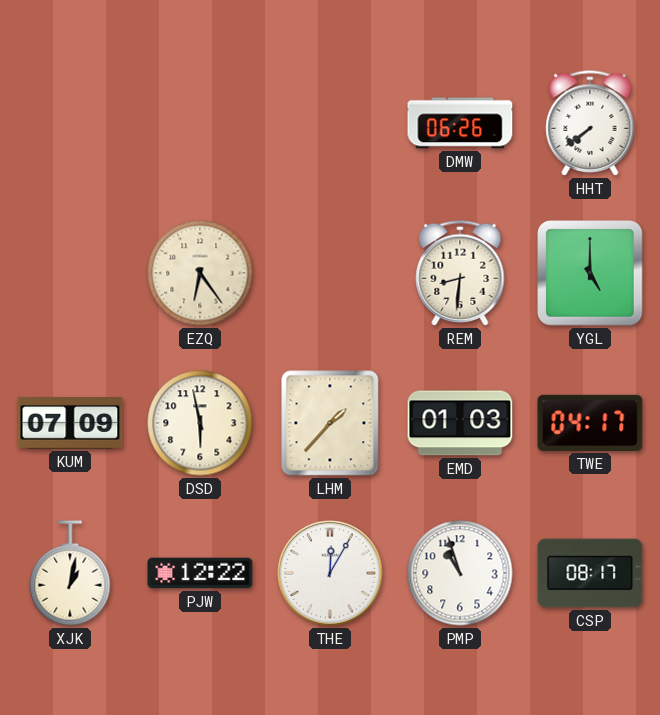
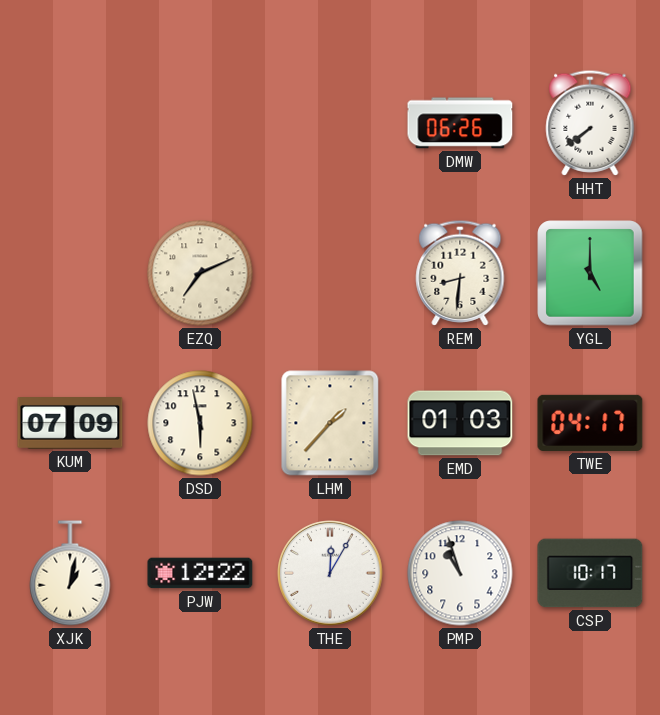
EZQ: 6:24 -> 7:11 (200, 273)
CSP: 08:17 -> 10:17 (590, 573)
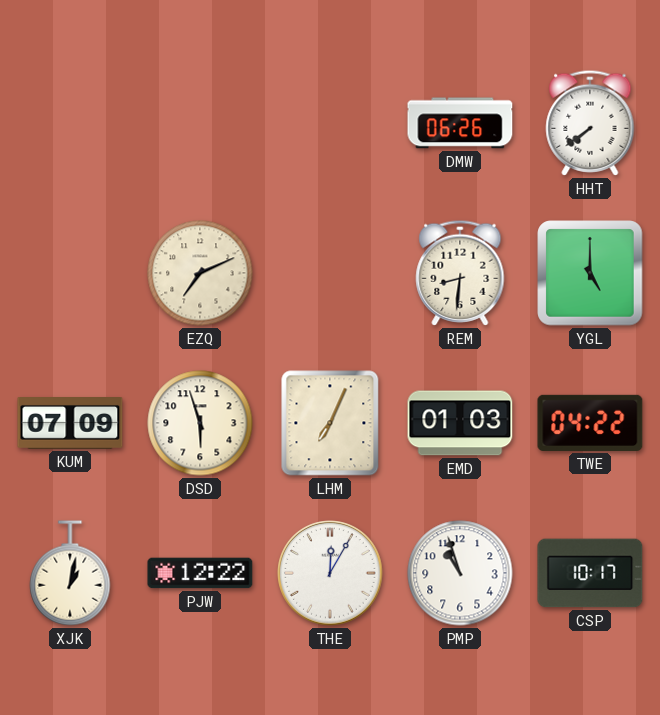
DSD: 5:58 -> 5:57 (200, 423)
LHM: 1:37 -> 7:04 (330, 423)
TWE: 04:17 -> 04:22 (590, 423)
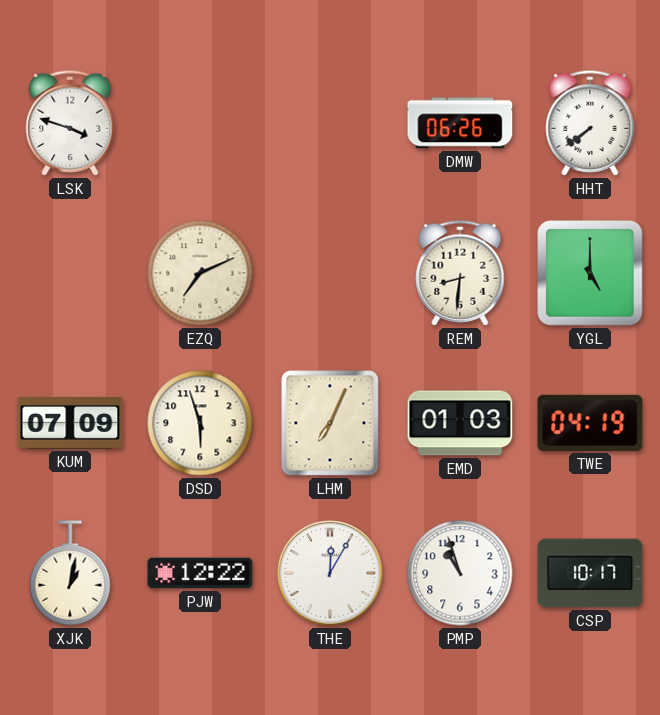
LSK: none -> 3:48 (70, 123)
TWE: 04:22 -> 04:19 (590, 423)
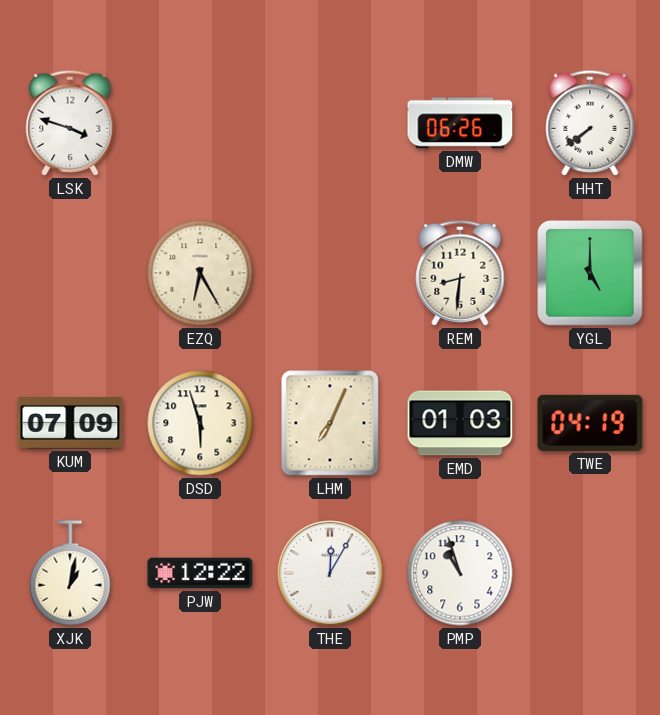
EZQ: 7:11 -> 6:25 (200, 273)
CSP: 10:17 -> none (590, 573)
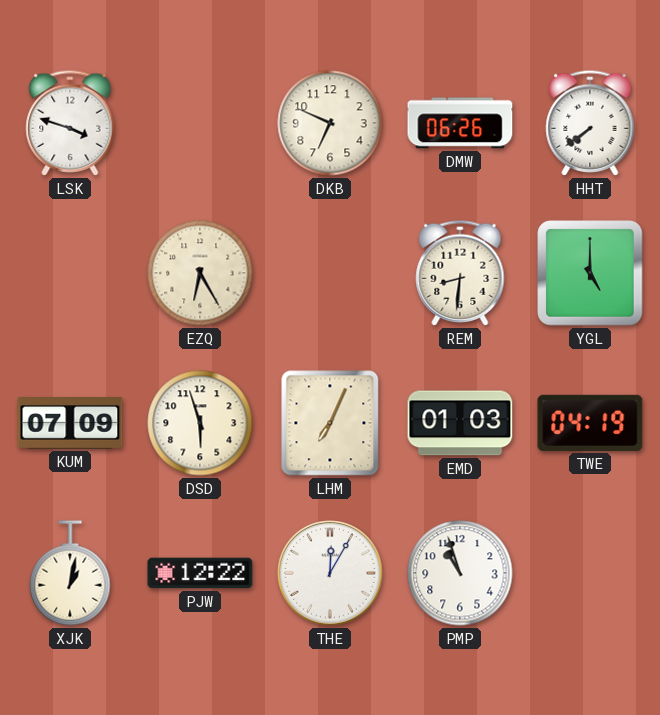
DKB: none -> 6:49 (330, 123)
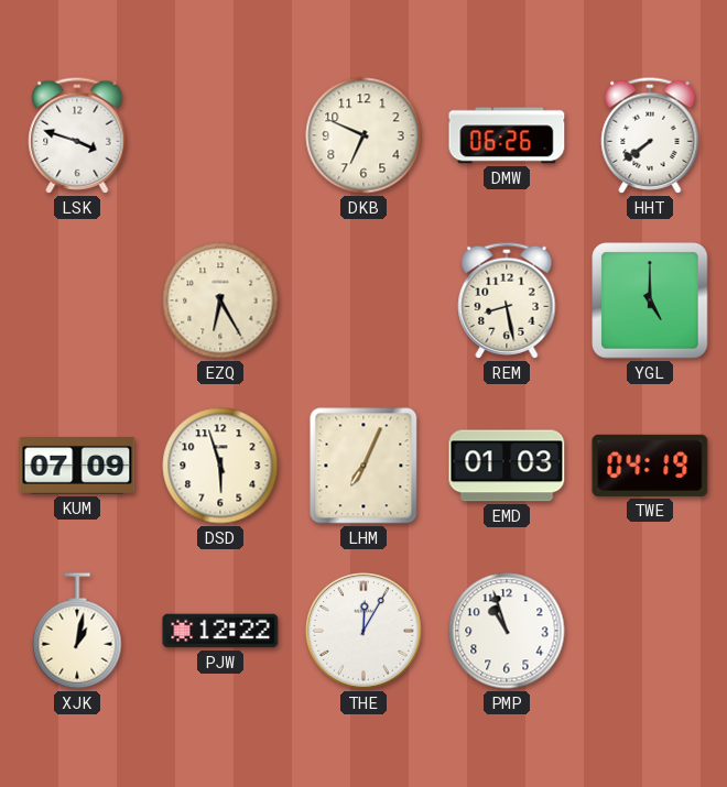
REM: 8:31 -> 8:28 (507, 300)
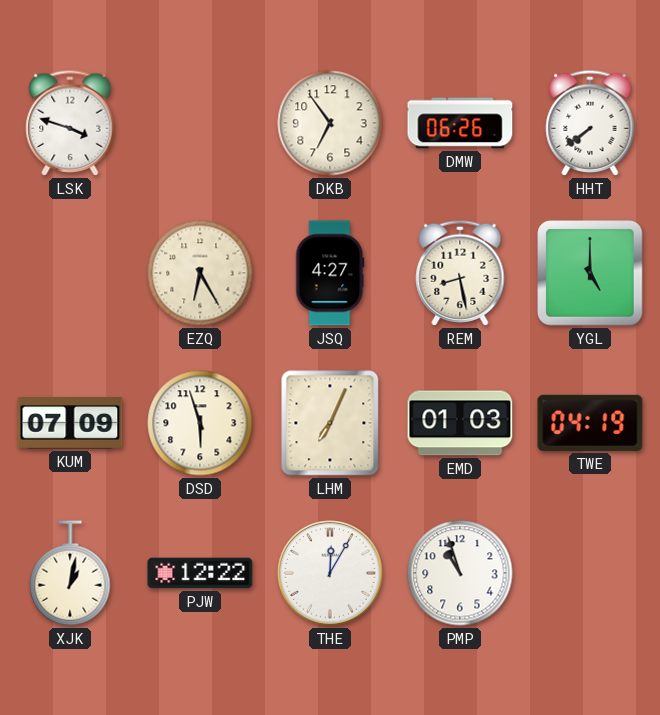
DKB: 6:49 -> 6:54 (330, 123)
JSQ: none -> 4:27 (330, 273)
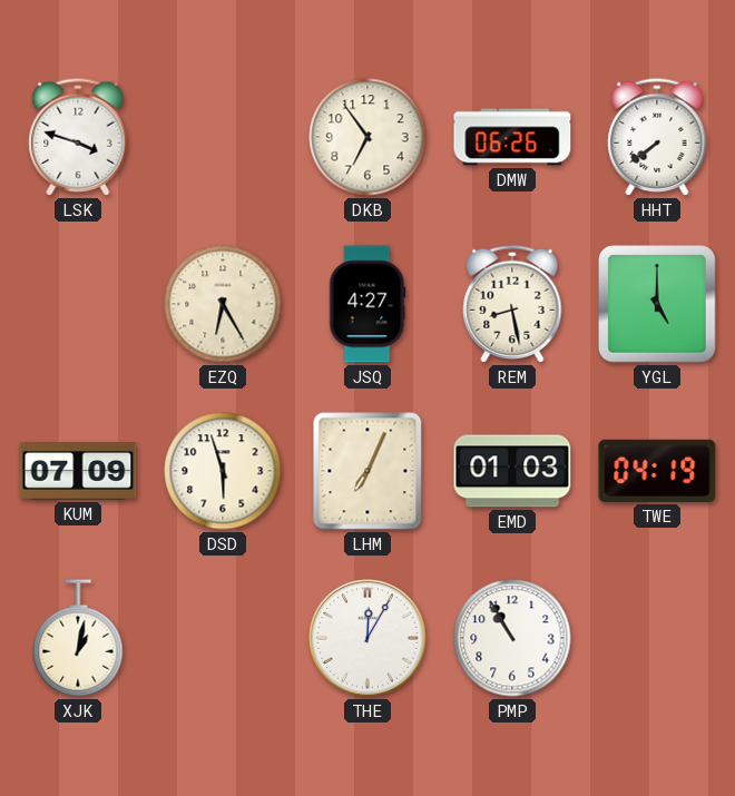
PJW: 12:22 -> none (200, 573)
PMP: 10:57 -> 10:55 (512, 638)
